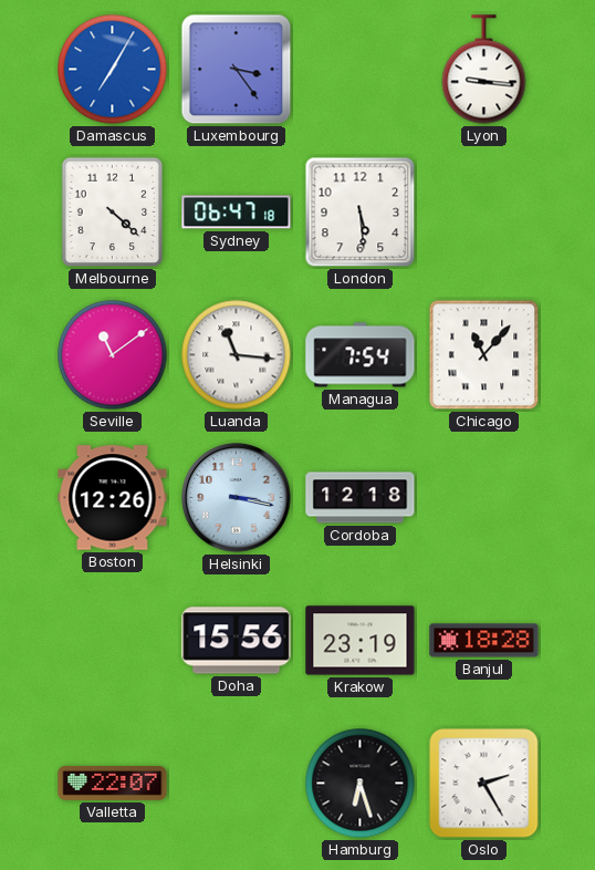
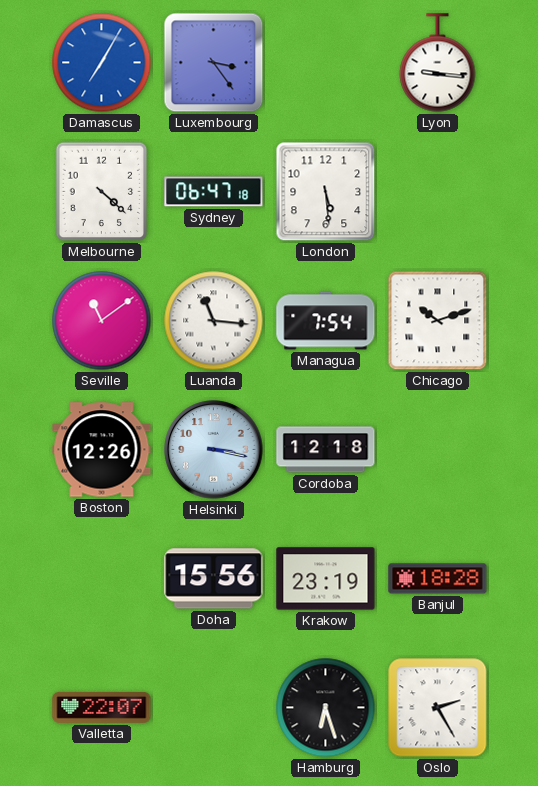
Chicago: 11:07 -> 10:12 (438, 321)
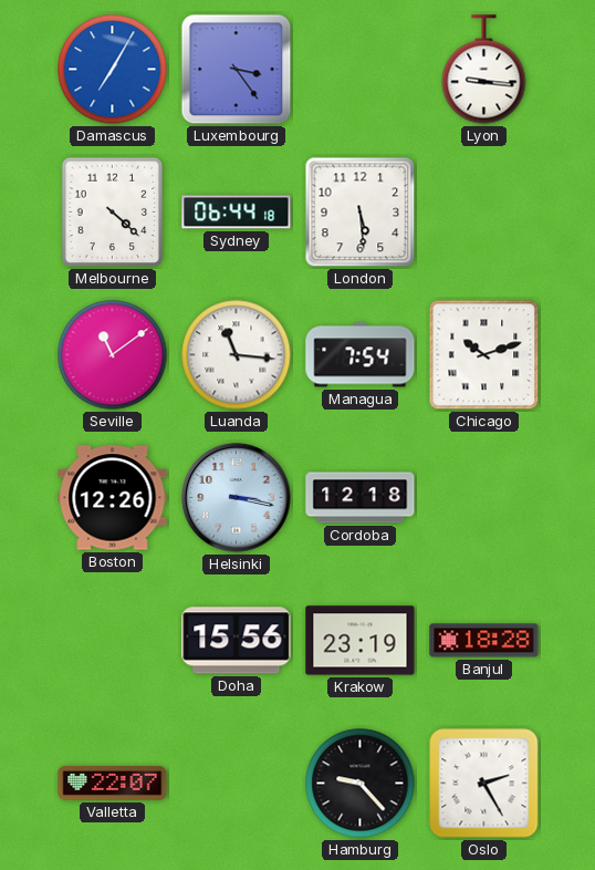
Sydney: 06:47 -> 06:44 (237, 213)
Hamburg: 6:27 -> 9:23 (361, 784)
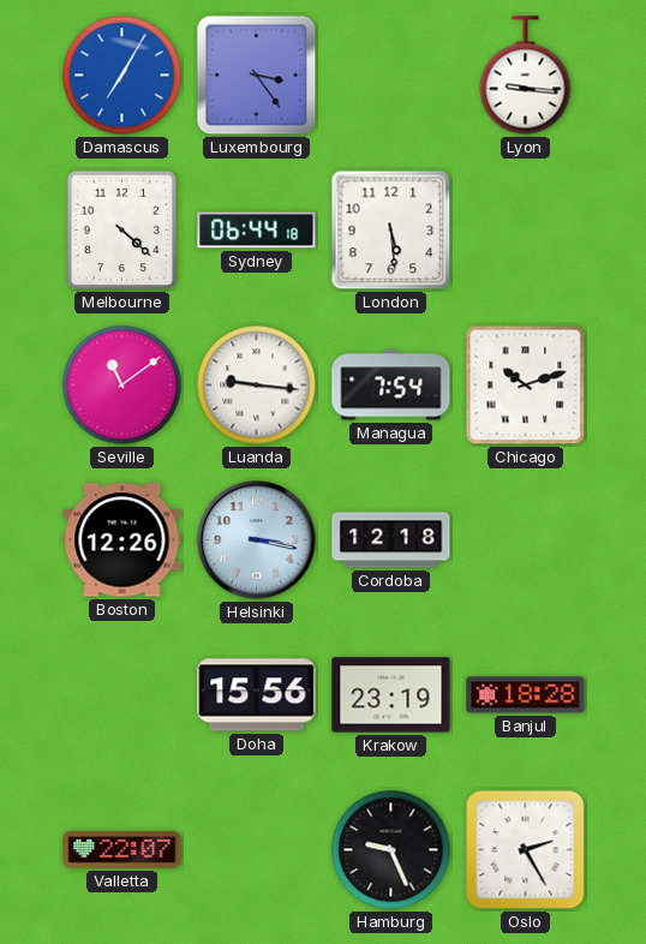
Luanda: 11:16 -> 9:16 (257, 386)
Hamburg: 9:23 -> 9:26 (391, 850)
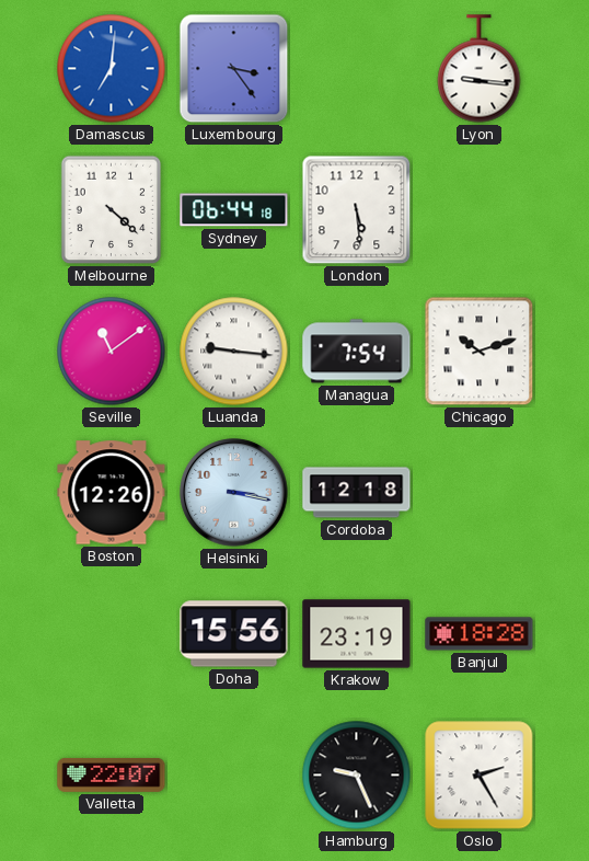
Damascus: 7:05 -> 7:01 (112, 69)
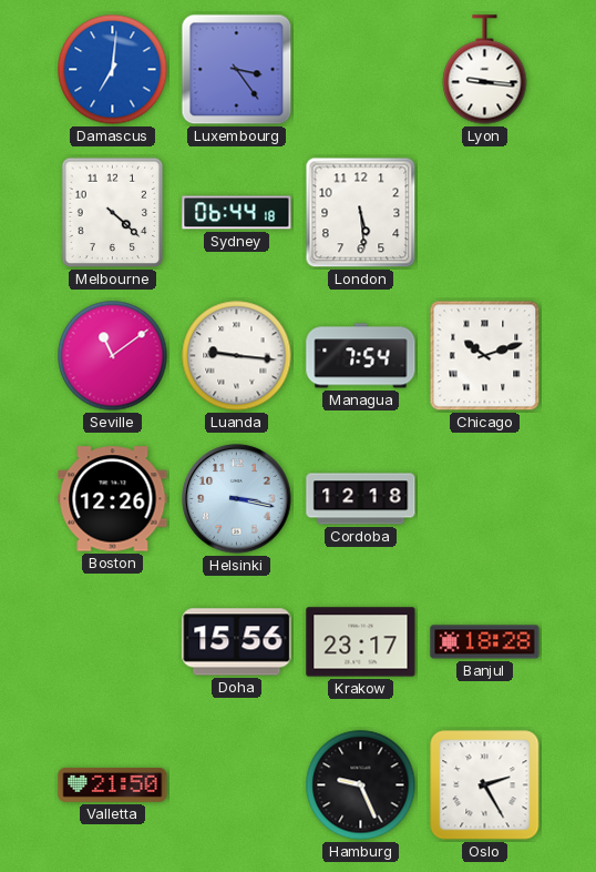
Krakow: 23:19 -> 23:17 (361, 642)
Valletta: 22:07 -> 21:50 (113, 784)
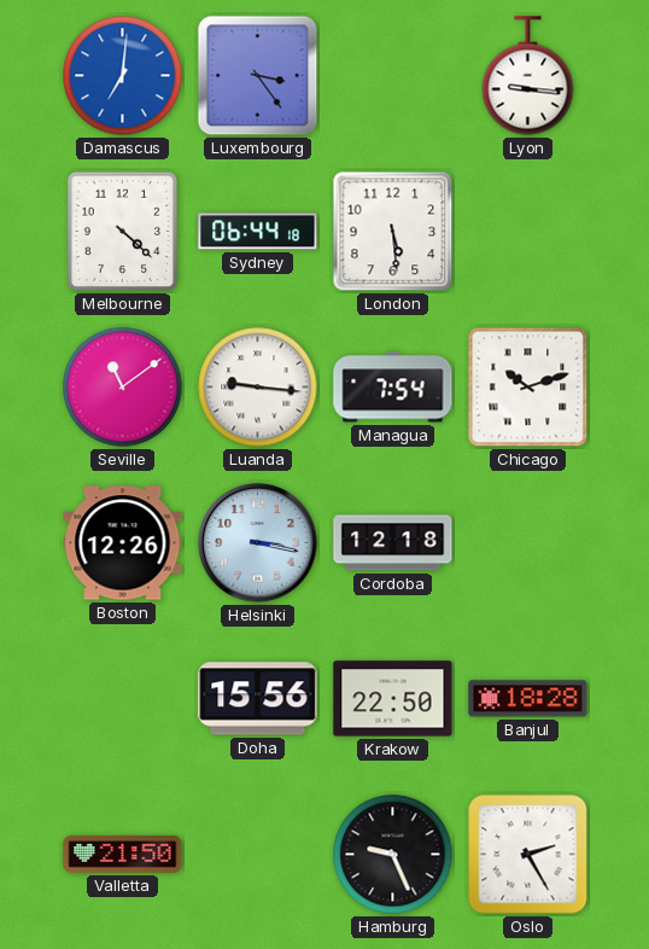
Krakow: 23:17 -> 22:50 (393, 699)
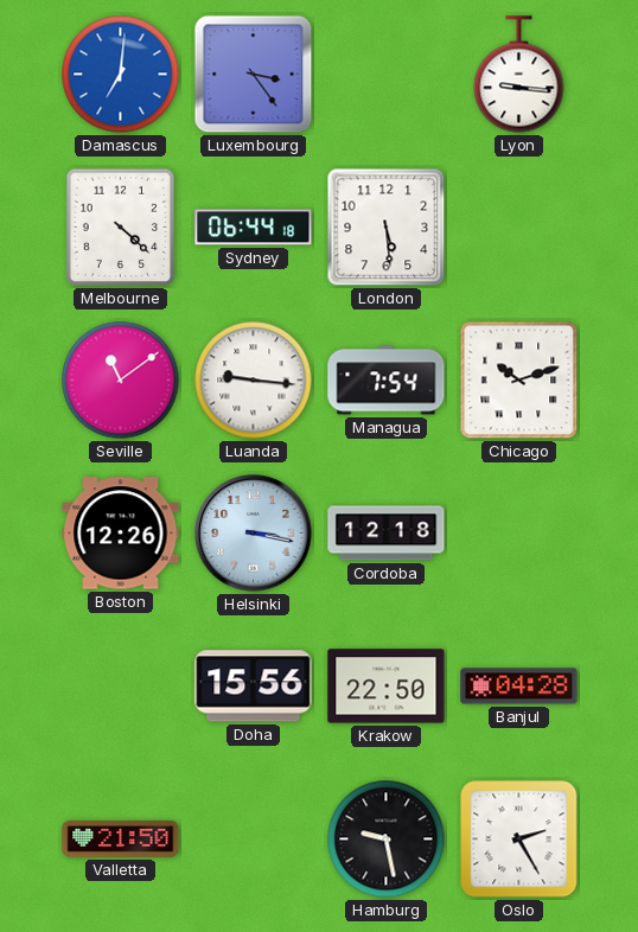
Banjul: 18:28 -> 04:28 (519, 687)
Hamburg: 9:26 -> 9:28 (387, 840)
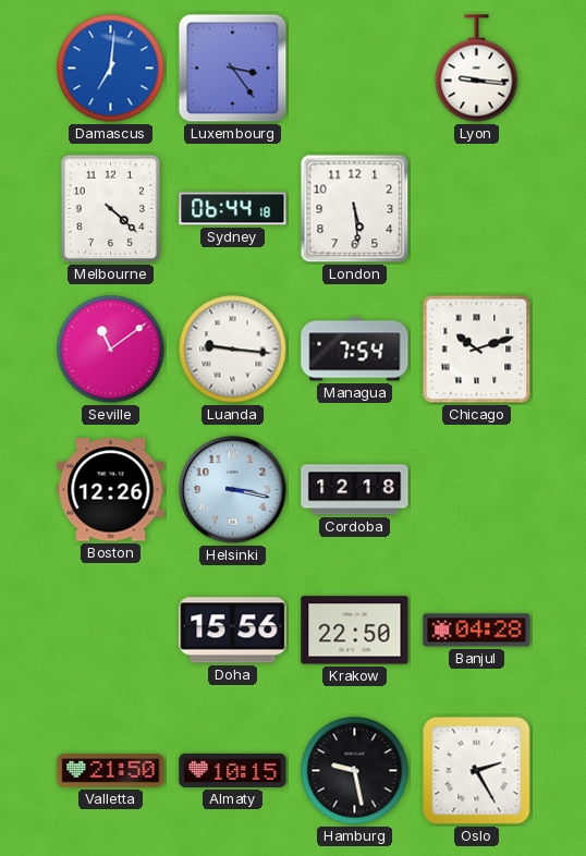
Almaty: none -> 10:15 (233, 770)
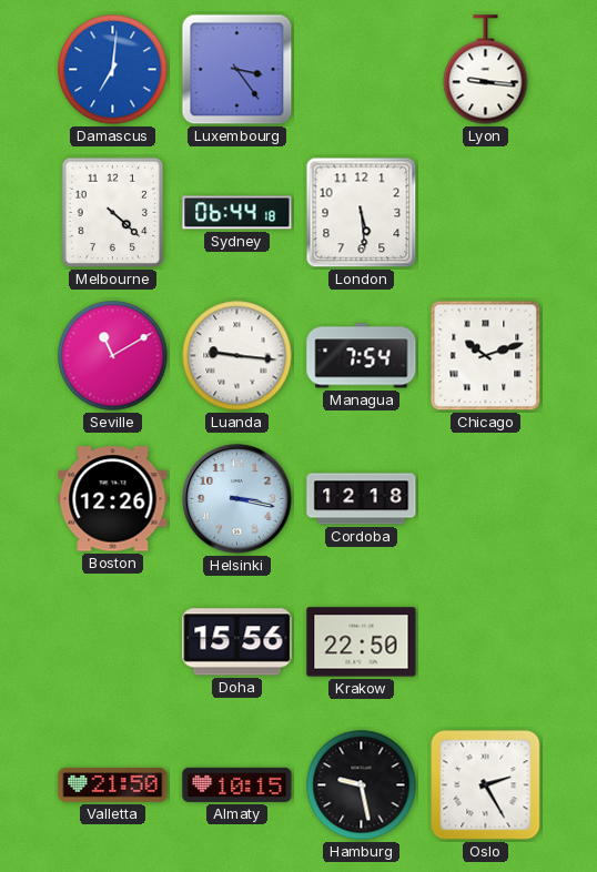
Seville: 11:09 -> 11:10 (113, 356)
Banjul: 04:28 -> none (477, 631)
